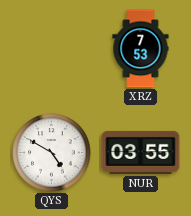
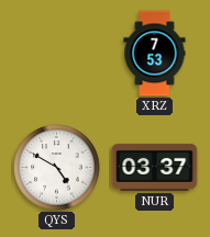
NUR: 03:55 -> 03:37 (155, 167)
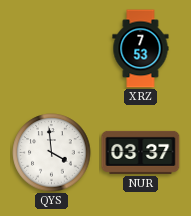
QYS: 4:50 -> 3:59 (52, 153)
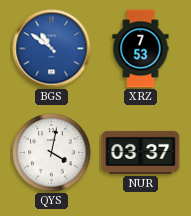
BGS: none -> 10:51 (52, 49)
QYS: 3:59 -> 4:02 (52, 153)
